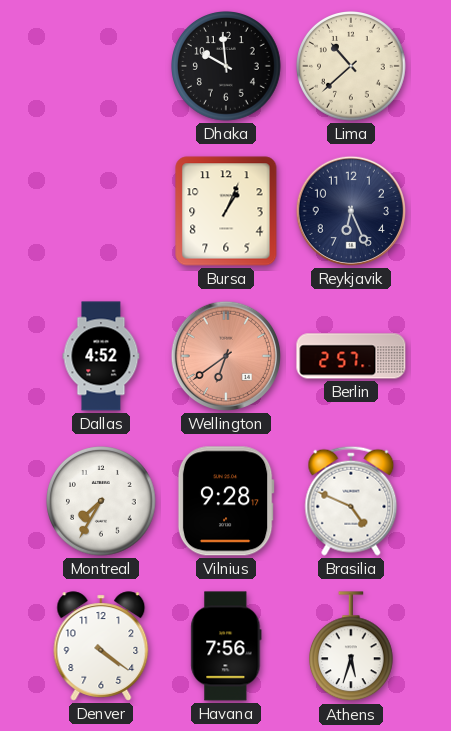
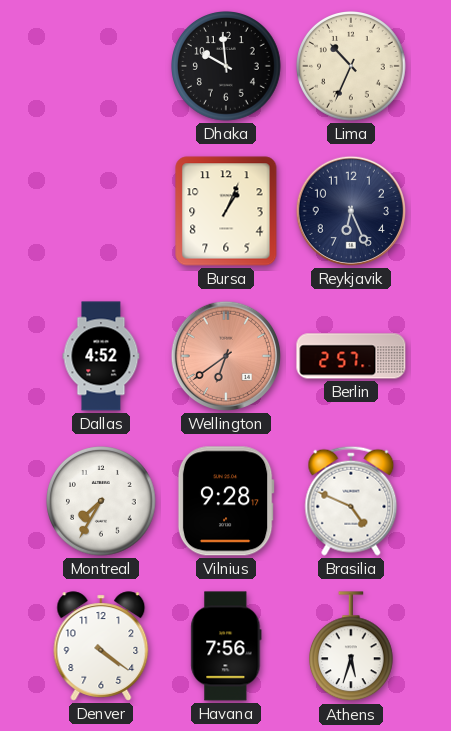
Lima: 10:38 -> 10:34 (352, 67)
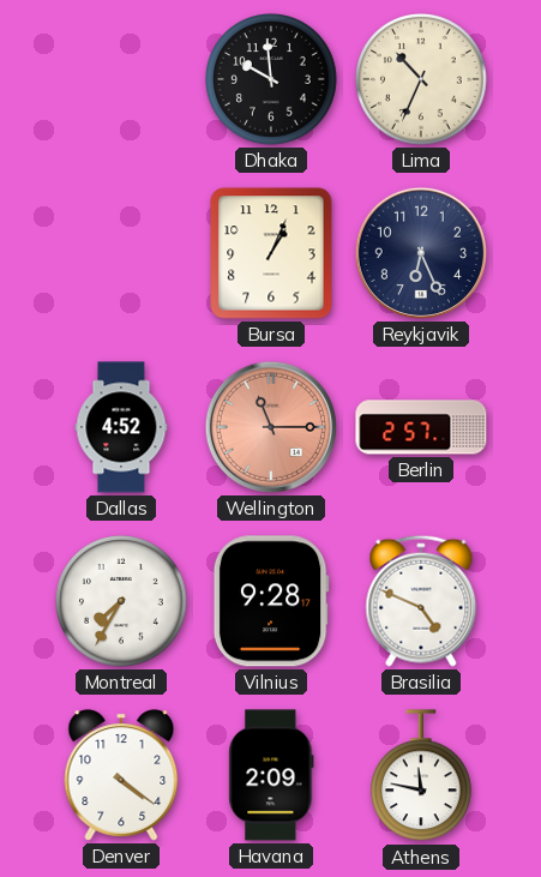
Wellington: 6:39 -> 11:15 (271, 427)
Havana: 7:56 -> 2:09 (271, 775)
Athens: 5:33 -> 11:47 (421, 776)
